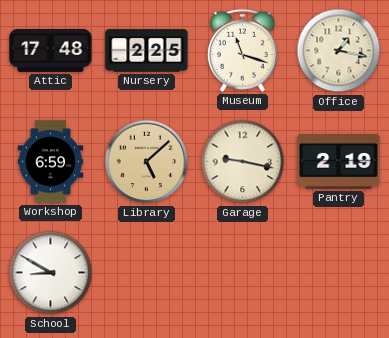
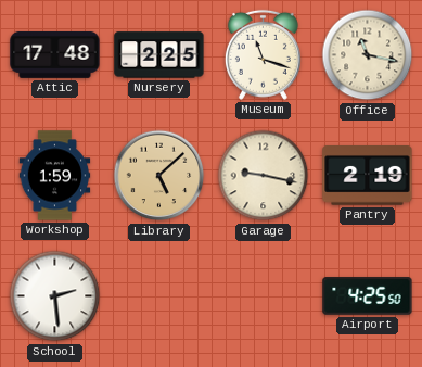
Office: 1:17 -> 11:17 (368, 55)
Workshop: 6:59 -> 1:59 (55, 176)
School: 8:50 -> 2:29 (55, 296)
Airport: none -> 4:25 (368, 296)
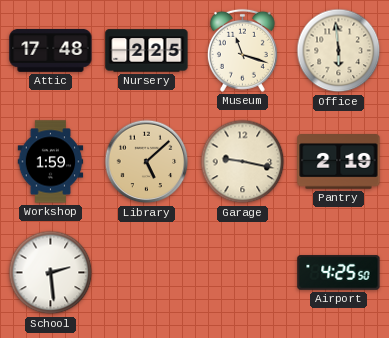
Office: 11:17 -> 5:59 (339, 51)
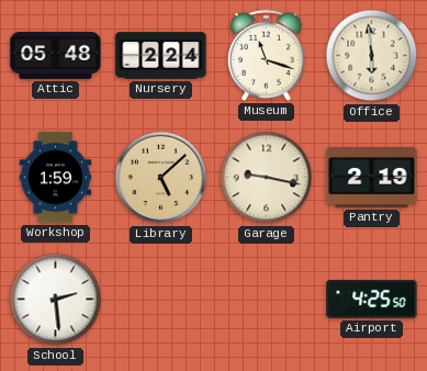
Attic: 17:48 -> 05:48 (56, 56)
Nursery: 2:25 -> 2:24 (161, 56)
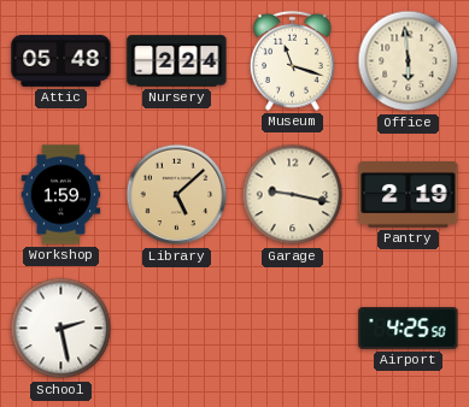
School: 2:29 -> 2:28 (61, 329)
